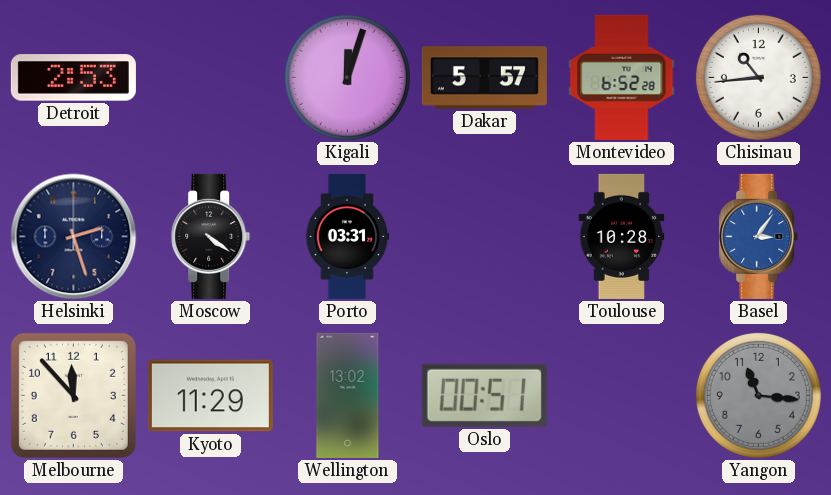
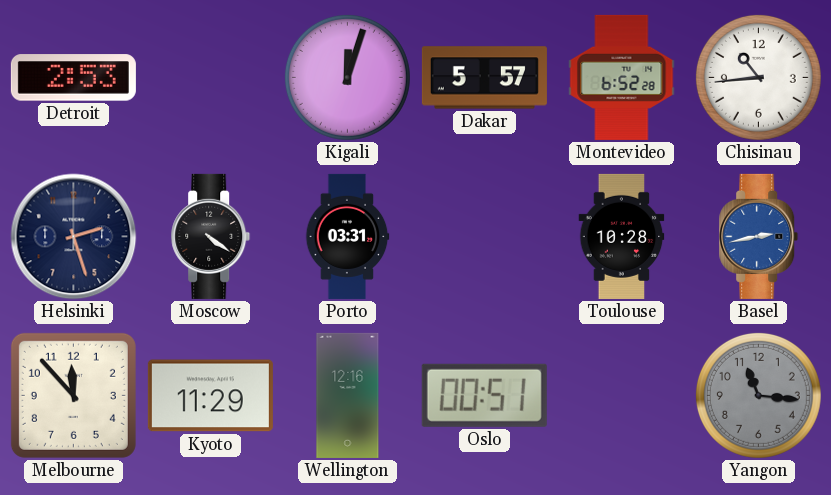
Basel: 3:06 -> 2:43 (759, 236)
Wellington: 13:02 -> 12:16 (348, 395)
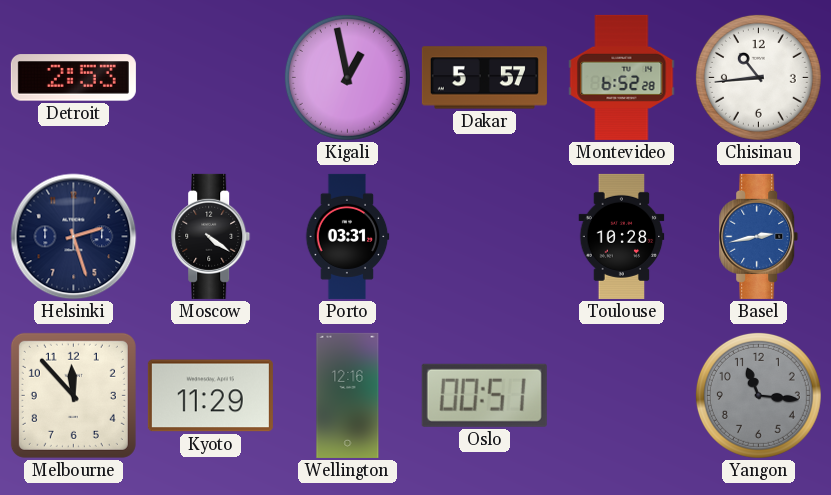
Kigali: 12:03 -> 12:58 (347, 77)
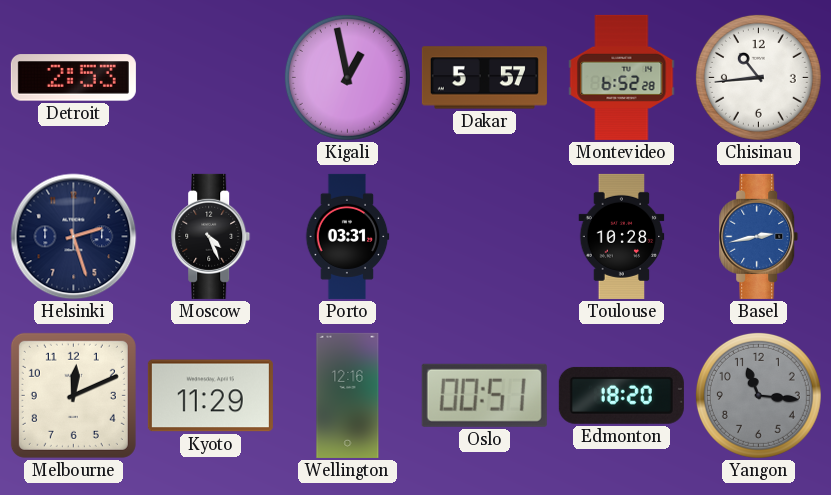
Moscow: 4:21 -> 4:26 (211, 236)
Melbourne: 11:53 -> 12:11 (73, 395)
Edmonton: none -> 18:20 (621, 395)
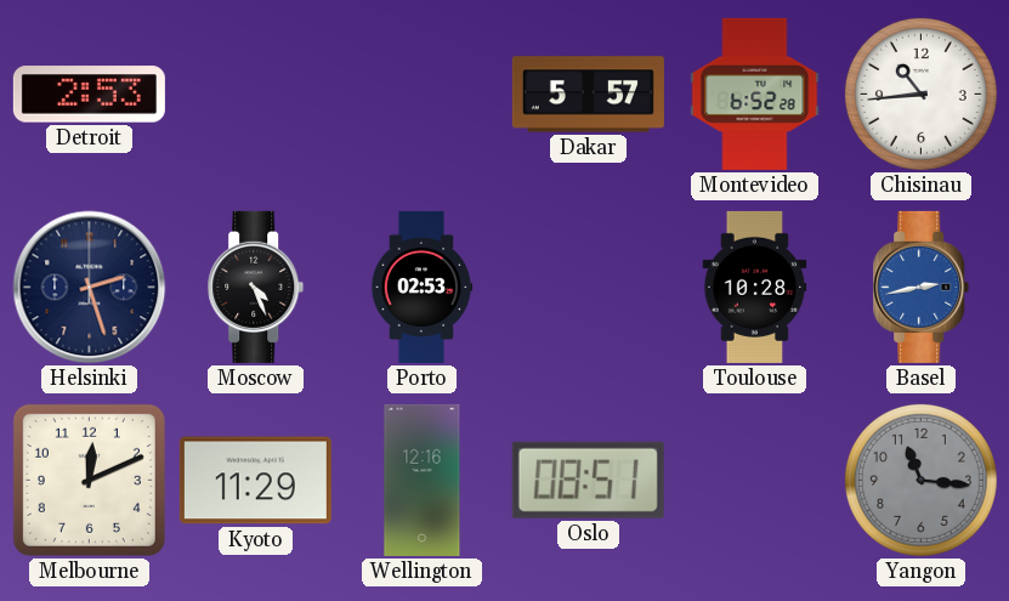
Kigali: 12:58 -> none (347, 77)
Porto: 03:31 -> 02:53 (421, 287)
Oslo: 00:51 -> 08:51 (588, 480)
Edmonton: 18:20 -> none (621, 395)
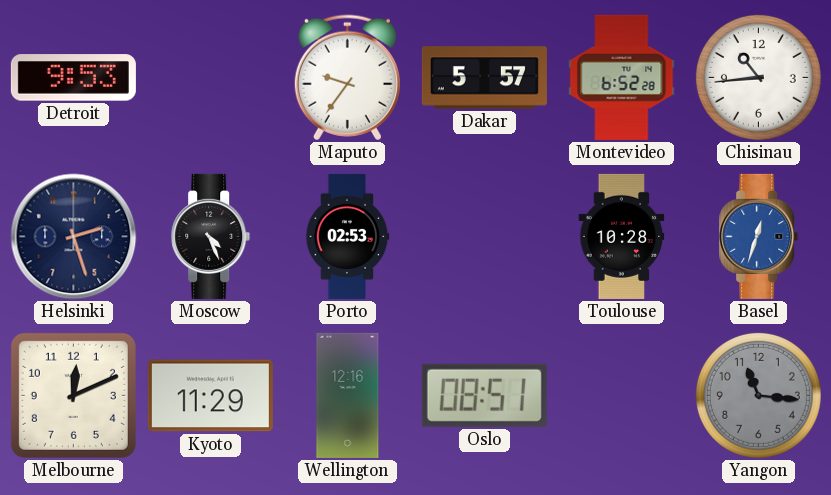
Detroit: 2:53 -> 9:53 (73, 78)
Maputo: none -> 9:36 (347, 78)
Basel: 2:43 -> 12:33 (759, 236)
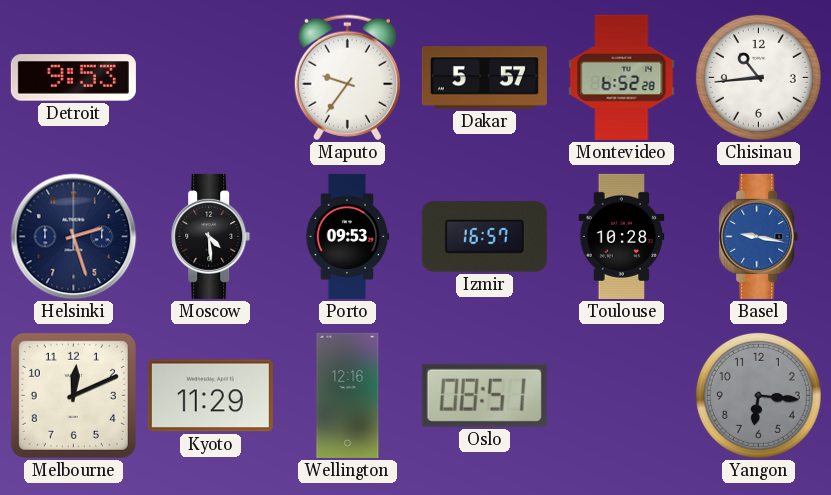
Moscow: 4:26 -> 4:29 (211, 236)
Porto: 02:53 -> 09:53 (347, 236)
Izmir: none -> 16:57 (484, 237)
Basel: 12:33 -> 9:17 (759, 236)
Yangon: 11:16 -> 6:16 (758, 395)
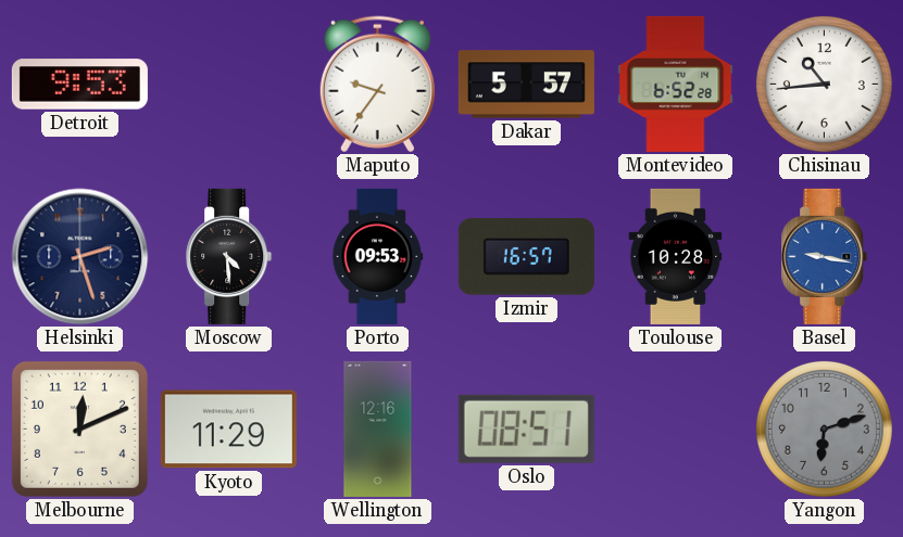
Yangon: 6:16 -> 6:12 (824, 429)
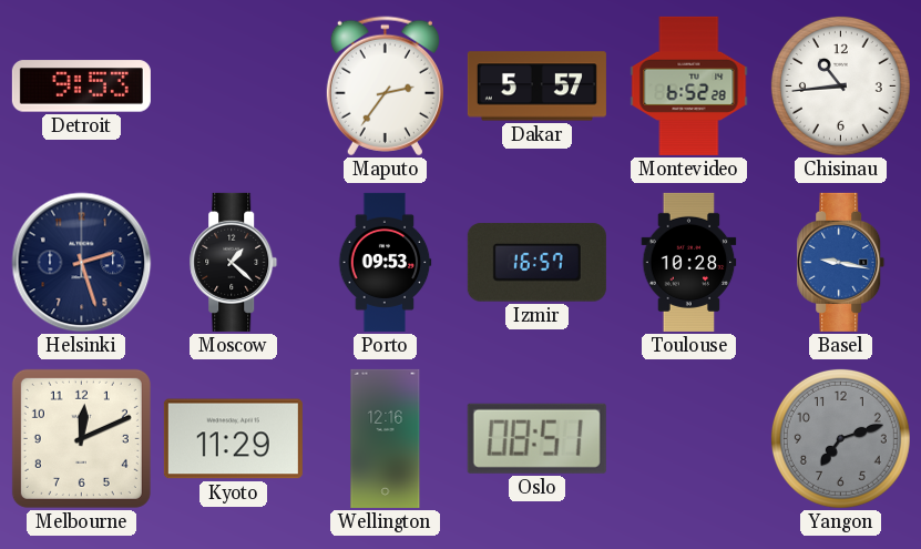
Maputo: 9:36 -> 2:36 (385, 87)
Moscow: 4:29 -> 1:22 (234, 262)
Yangon: 6:12 -> 7:12 (840, 438)
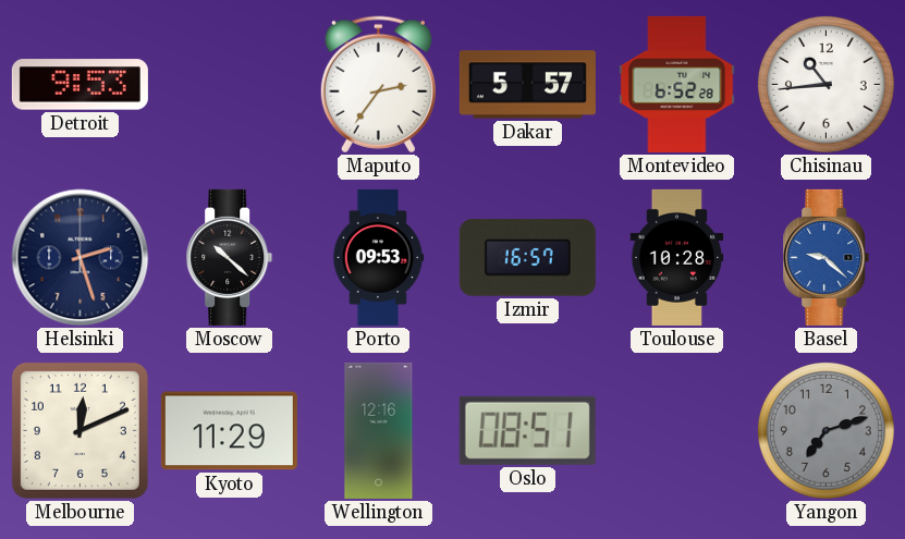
Moscow: 1:22 -> 10:22 (230, 257)
Basel: 9:17 -> 9:22 (827, 257)
